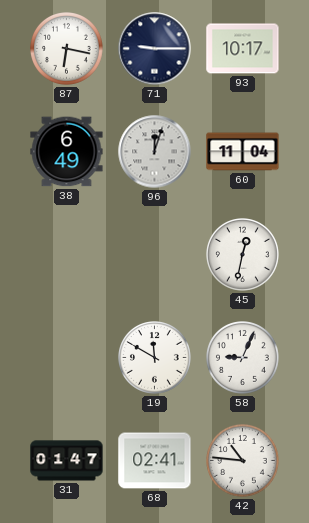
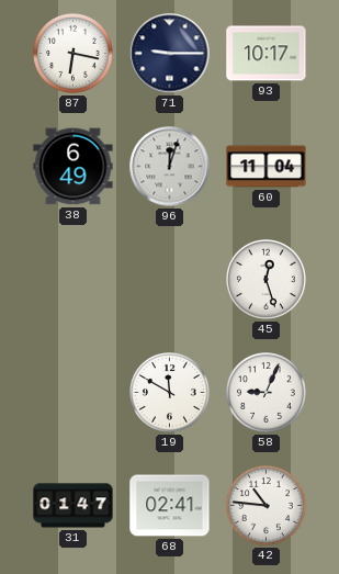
45: 12:32 -> 12:27 (267, 280)
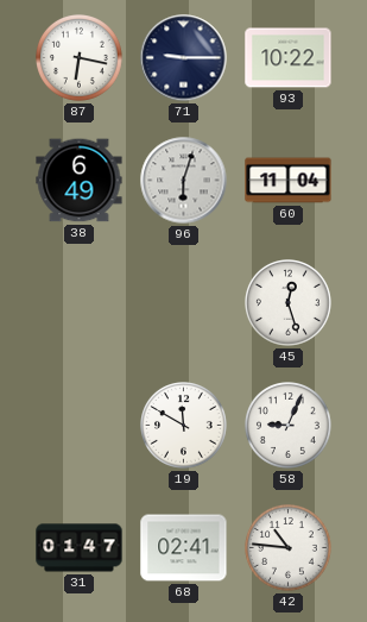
93: 10:17 -> 10:22 (289, 58)
96: 12:03 -> 6:03 (184, 181)
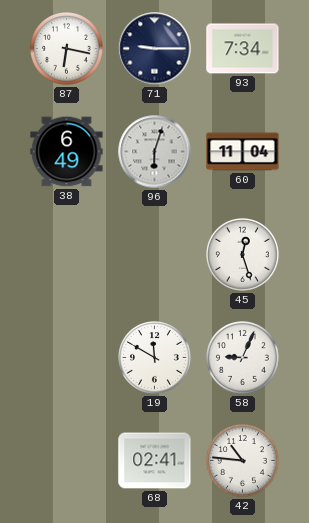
93: 10:22 -> 7:34 (243, 49)
31: 01:47 -> none (80, 548)
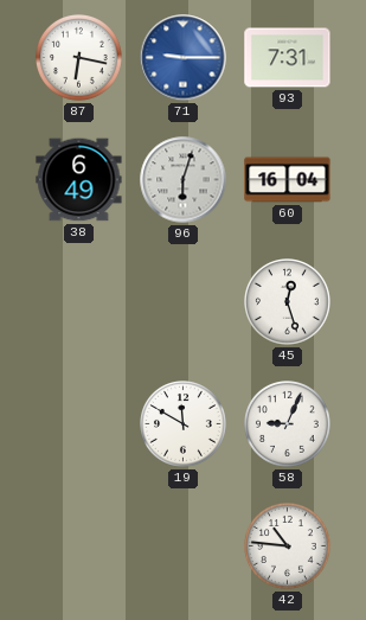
71 dial: navy -> blue (184, 58)
93: 7:34 -> 7:31 (288, 58)
60: 11:04 -> 16:04 (288, 180)
68: 02:41 -> none (155, 461)
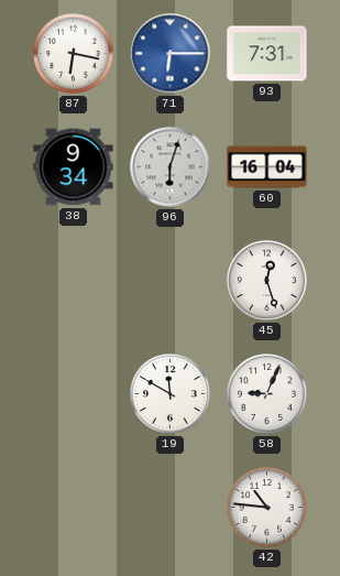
71: 9:15 -> 6:15 (171, 54)
38: 6:49 -> 9:34 (74, 167)
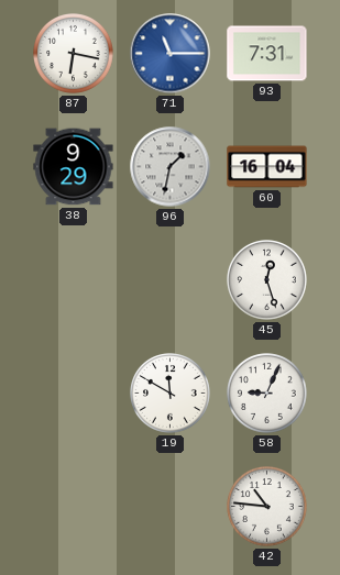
71: 6:15 -> 11:15 (171, 54)
38: 9:34 -> 9:29 (74, 167)
96: 6:03 -> 1:32 (171, 167)
